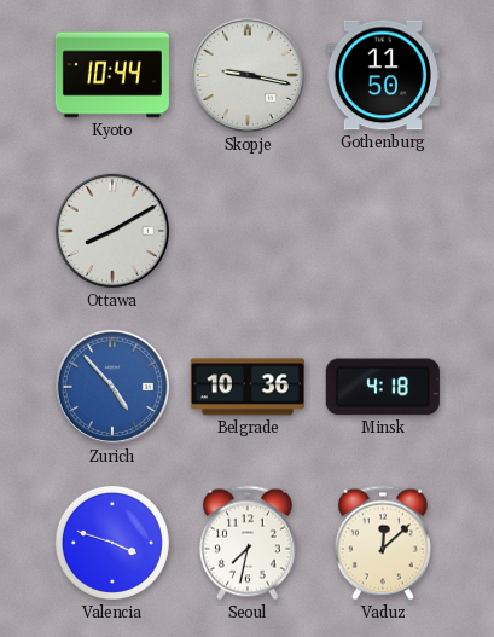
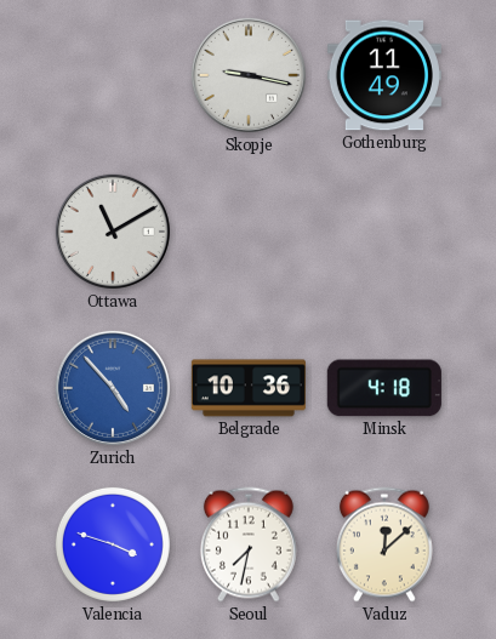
Kyoto: 10:44 -> none (112, 75)
Gothenburg: 11:50 -> 11:49 (384, 75)
Ottawa: 8:10 -> 11:10 (113, 232)
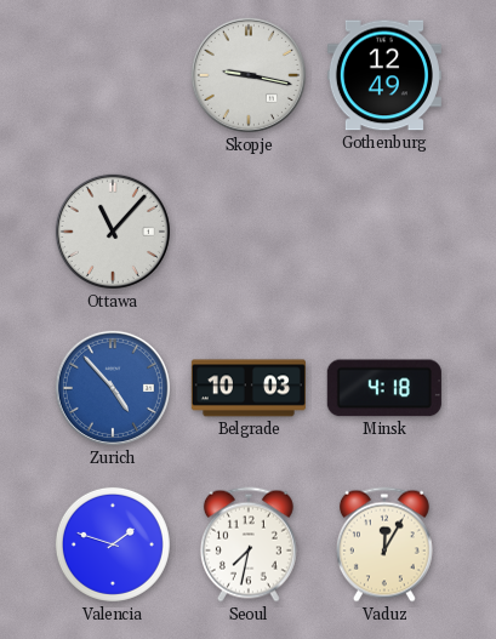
Gothenburg: 11:49 -> 12:49 (384, 75)
Ottawa: 11:10 -> 11:07 (113, 232)
Belgrade: 10:36 -> 10:03 (249, 388)
Valencia: 3:48 -> 1:48 (113, 544)
Vaduz: 12:08 -> 12:05 (384, 544)
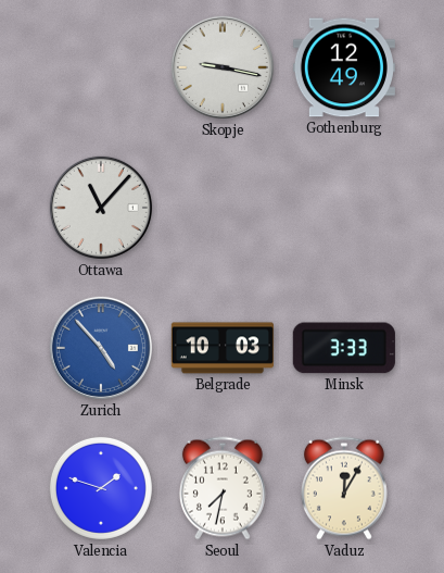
Minsk: 4:18 -> 3:33 (344, 348)
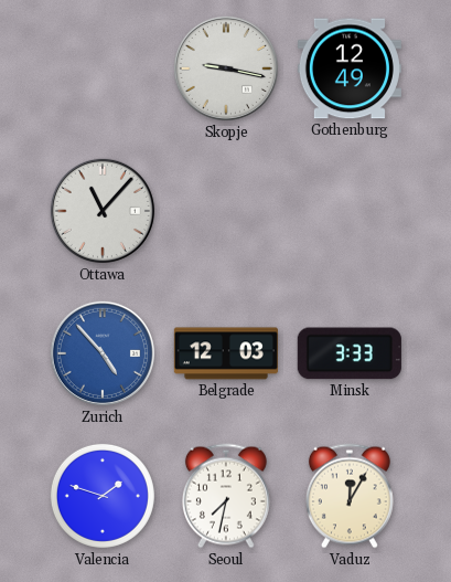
Belgrade: 10:03 -> 12:03 (226, 353)
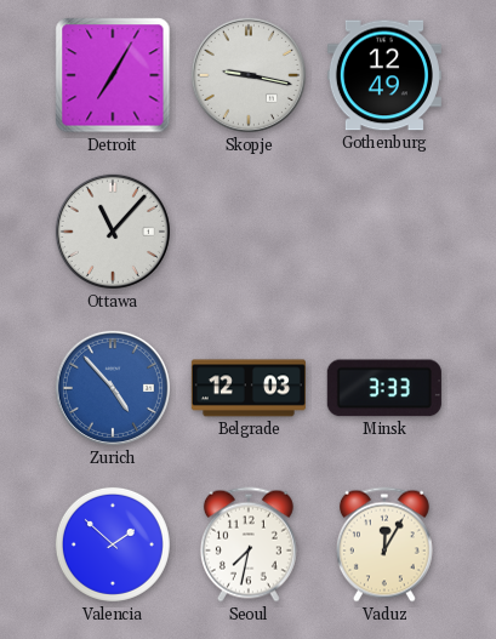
Detroit: none -> 7:05 (113, 75)
Valencia: 1:48 -> 1:52 (113, 544)
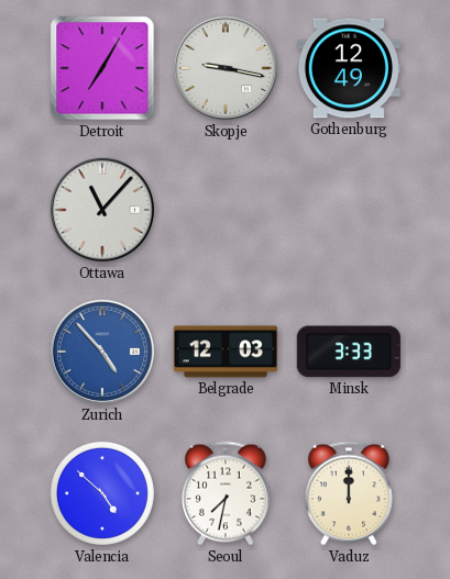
Valencia: 1:52 -> 4:52 (102, 493)
Vaduz: 12:05 -> 12:00 (349, 493)
